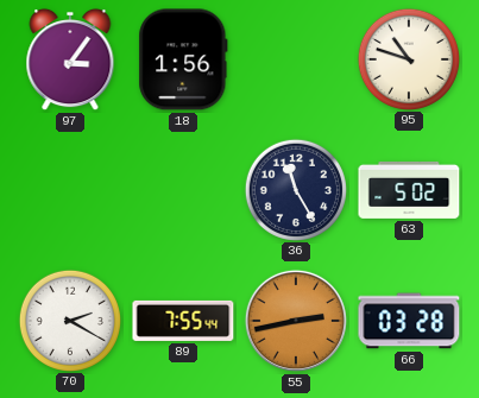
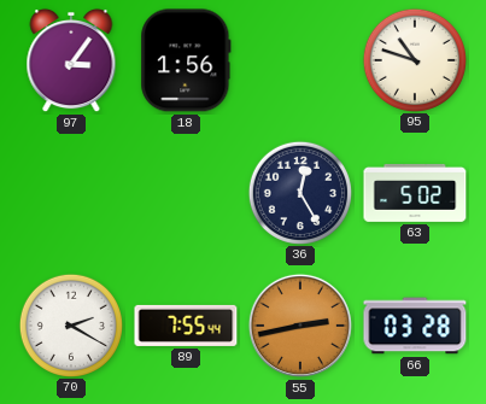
36: 11:25 -> 12:25 (299, 192)
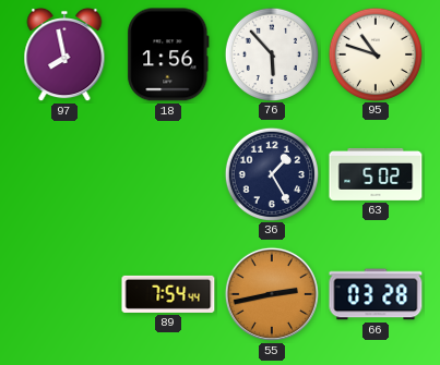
97: 3:06 -> 7:58 (64, 54)
76: none -> 5:53 (271, 53)
36: 12:25 -> 1:25 (271, 173)
70: 2:20 -> none (70, 324)
89: 7:55 -> 7:54 (168, 294)
